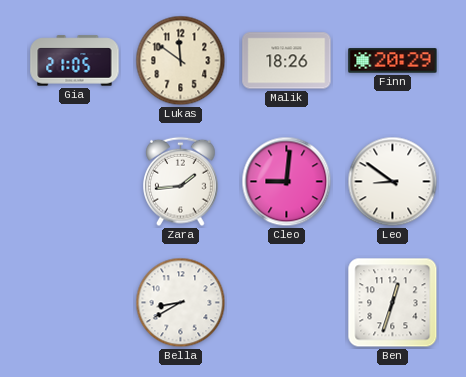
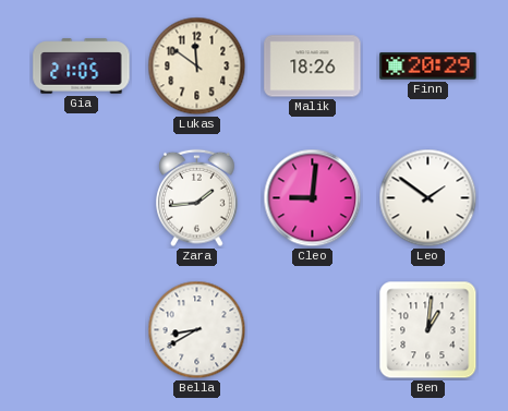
Leo: 8:51 -> 1:51 (428, 198)
Ben: 12:33 -> 1:01 (428, 330)
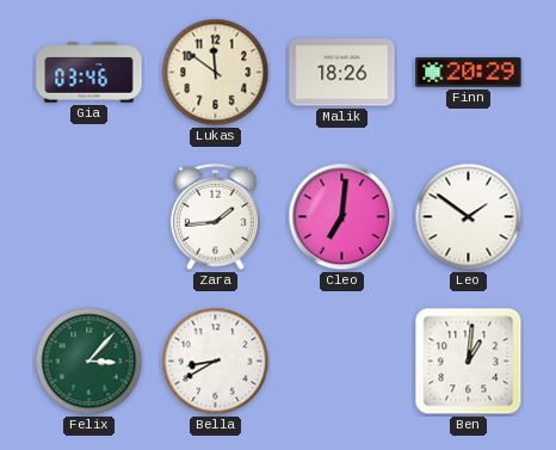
Gia: 21:05 -> 03:46 (89, 73)
Cleo: 9:01 -> 7:01 (342, 217)
Felix: none -> 3:07 (89, 362)
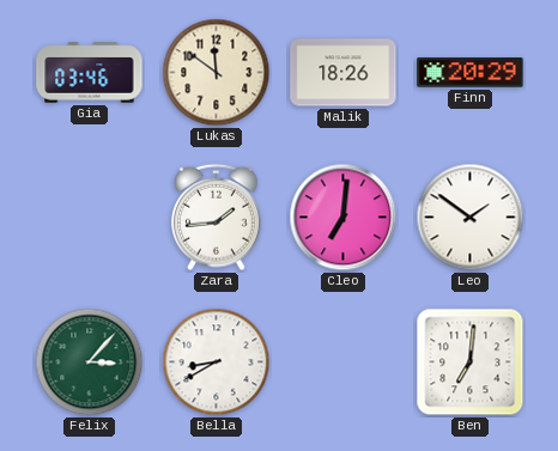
Ben: 1:01 -> 7:01 (471, 362)
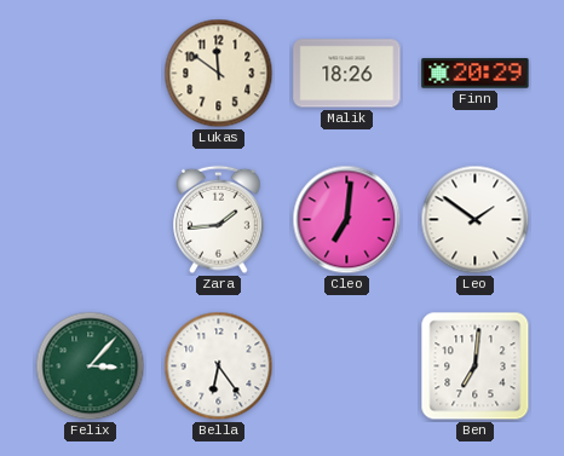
Gia: 03:46 -> none (90, 73)
Bella: 8:40 -> 6:24 (219, 366)
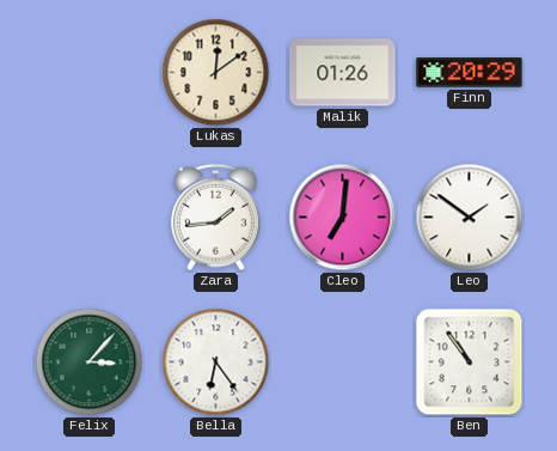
Lukas: 11:51 -> 12:09 (216, 73)
Malik: 18:26 -> 01:26 (343, 73)
Ben: 7:01 -> 10:54 (470, 362)
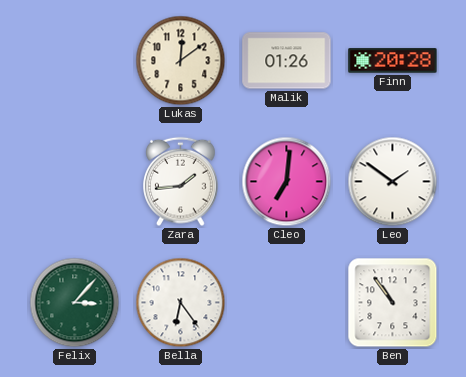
Finn: 20:29 -> 20:28 (393, 61)
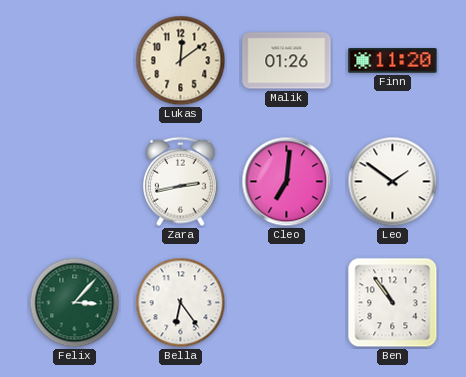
Finn: 20:28 -> 11:20 (393, 61)
Zara: 1:44 -> 2:43 (181, 182)
